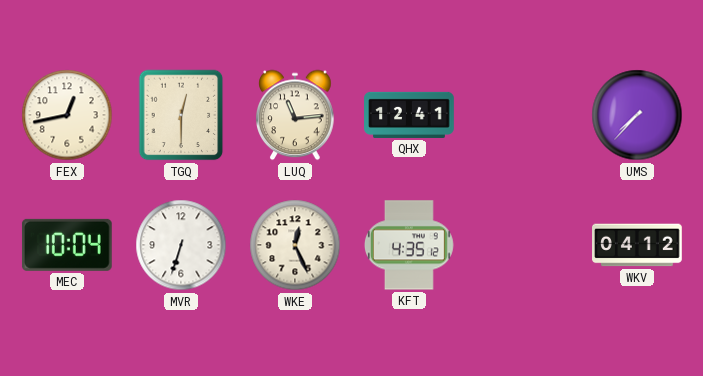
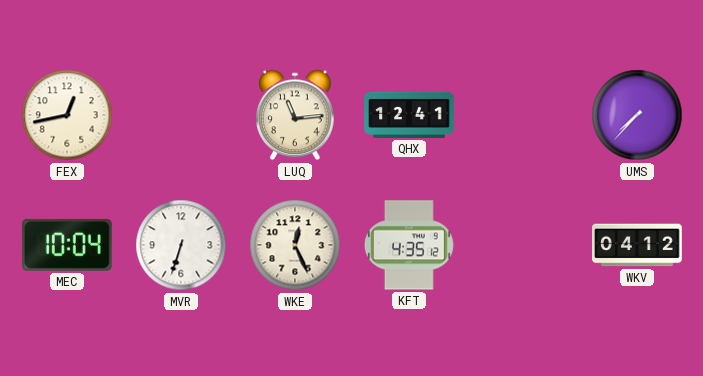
TGQ: 12:30 -> none (181, 115)
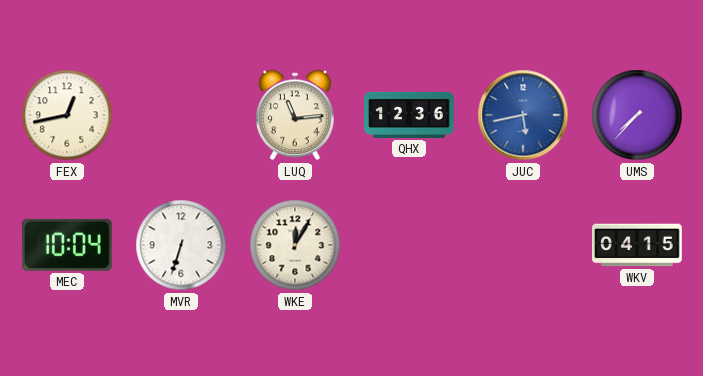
QHX: 12:41 -> 12:36 (409, 115)
JUC: none -> 5:43 (523, 115)
WKE: 12:26 -> 12:05 (295, 245)
KFT: 4:35 -> none (409, 245)
WKV: 04:12 -> 04:15 (637, 245)
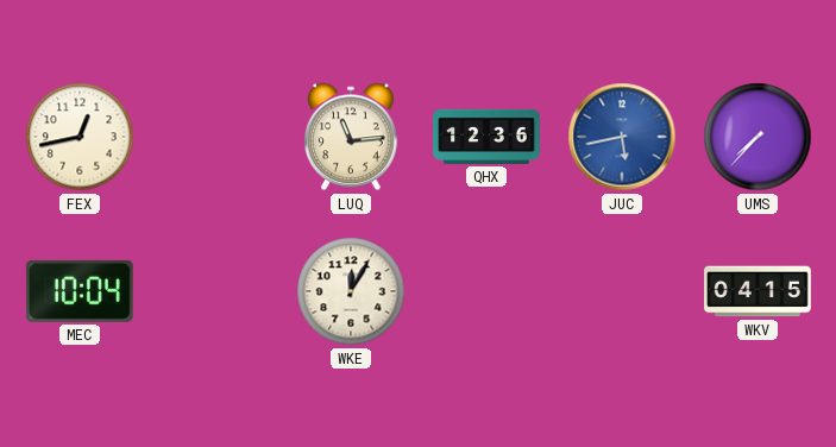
MVR: 6:33 -> none (181, 245)
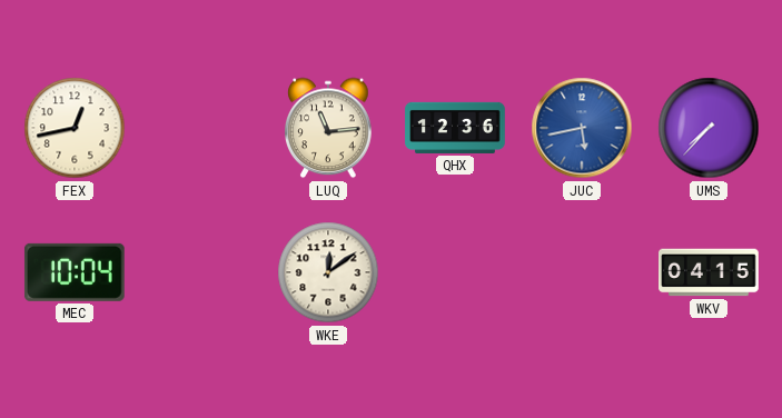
WKE: 12:05 -> 12:09 (328, 272)
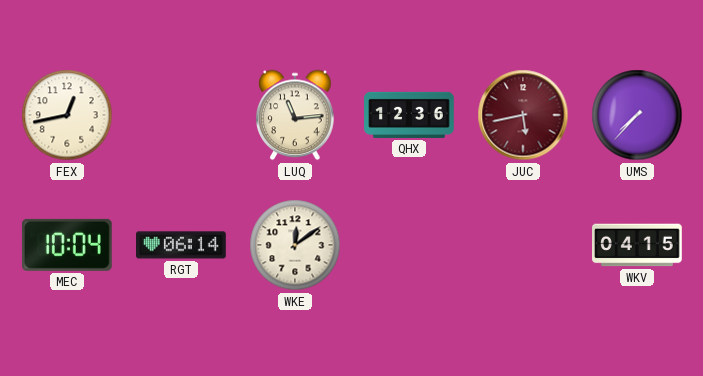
JUC dial: blue -> burgundy (523, 115)
RGT: none -> 06:14 (181, 245)
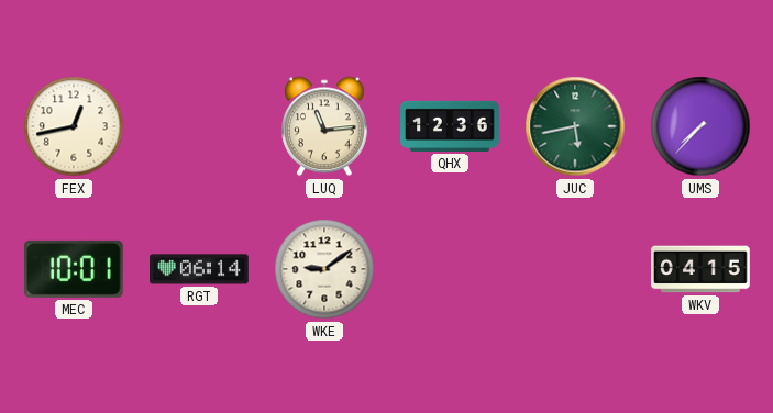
JUC dial: burgundy -> green (575, 126)
MEC: 10:04 -> 10:01 (74, 269)
WKE: 12:09 -> 9:09 (324, 269)
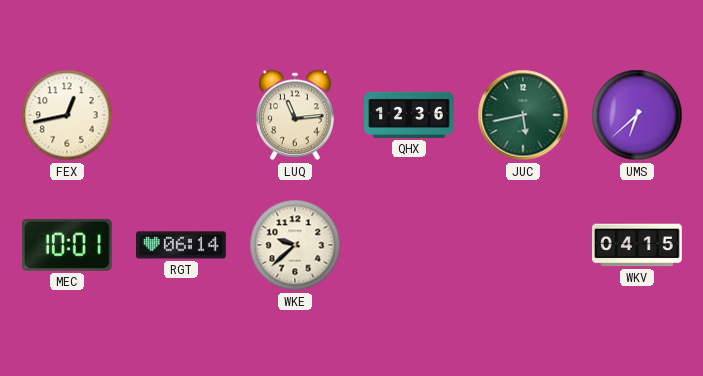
UMS: 7:37 -> 6:38 (637, 115)
WKE: 9:09 -> 9:38 (295, 245)
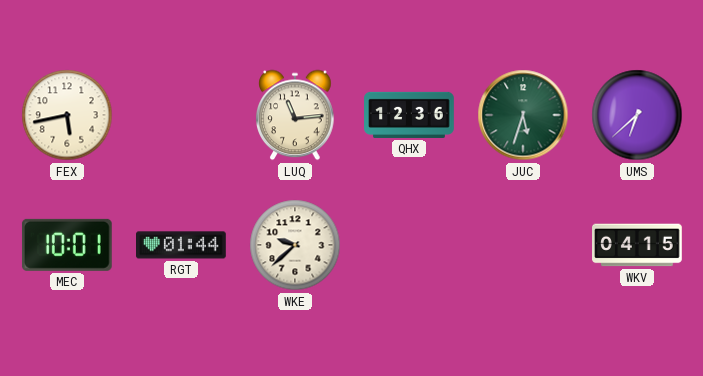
FEX: 12:43 -> 5:43 (67, 115)
JUC: 5:43 -> 5:33 (523, 115)
RGT: 06:14 -> 01:44 (181, 245)
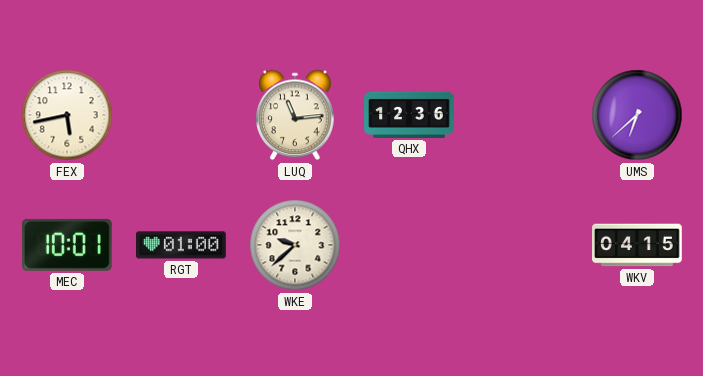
JUC: 5:33 -> none (523, 115)
RGT: 01:44 -> 01:00 (181, 245)
